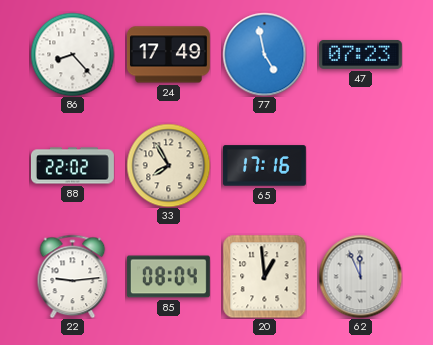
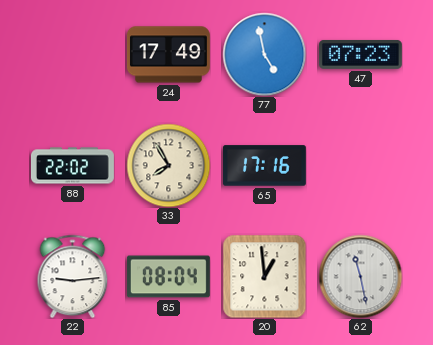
86: 8:23 -> none (72, 54)
62: 11:56 -> 11:28 (360, 276)
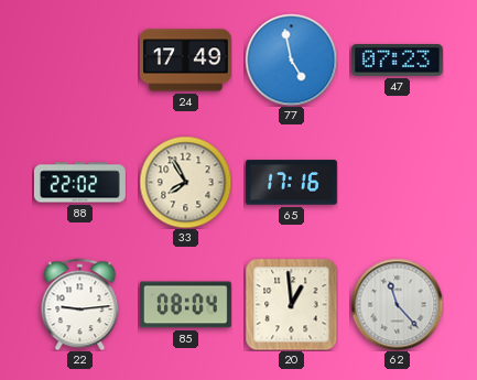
62: 11:28 -> 11:23 (397, 304)
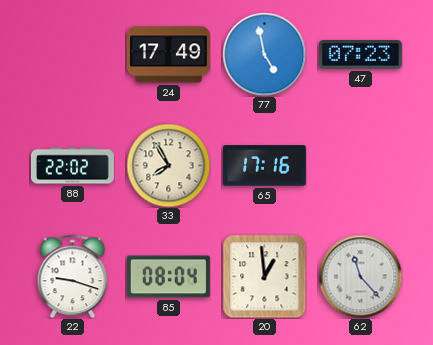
22: 9:14 -> 9:18 (73, 276)
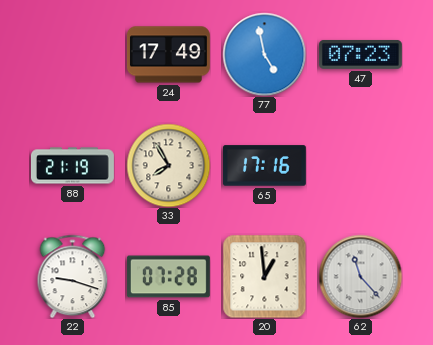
88: 22:02 -> 21:19 (72, 166)
85: 08:04 -> 07:28 (168, 277)
